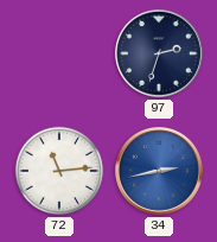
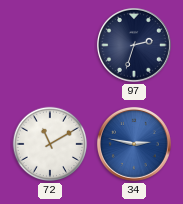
72: 11:14 -> 11:10 (50, 144)
34: 2:43 -> 2:47 (134, 144)
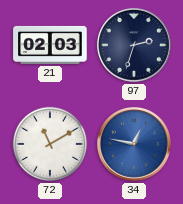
21: none -> 02:03 (50, 45)
34: 2:47 -> 12:47 (134, 144)
